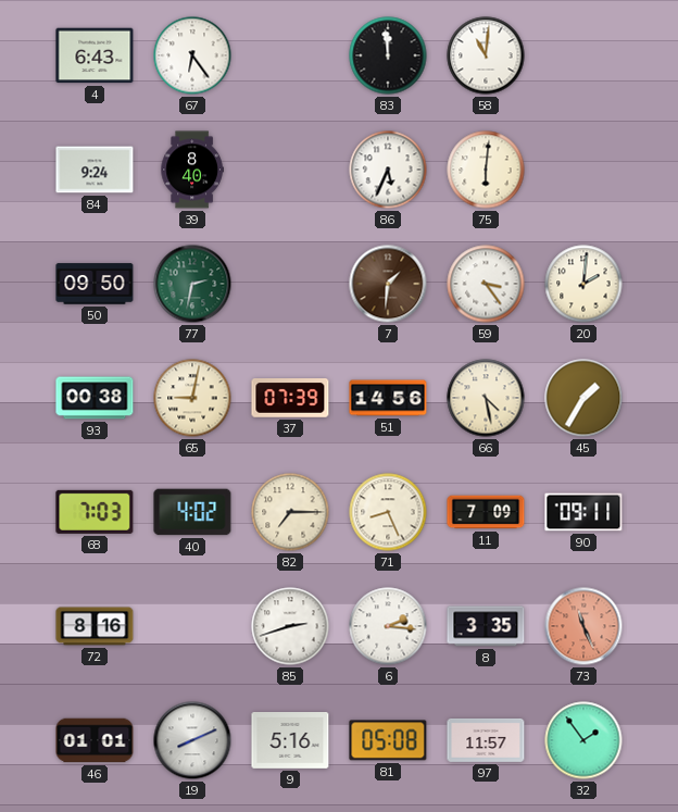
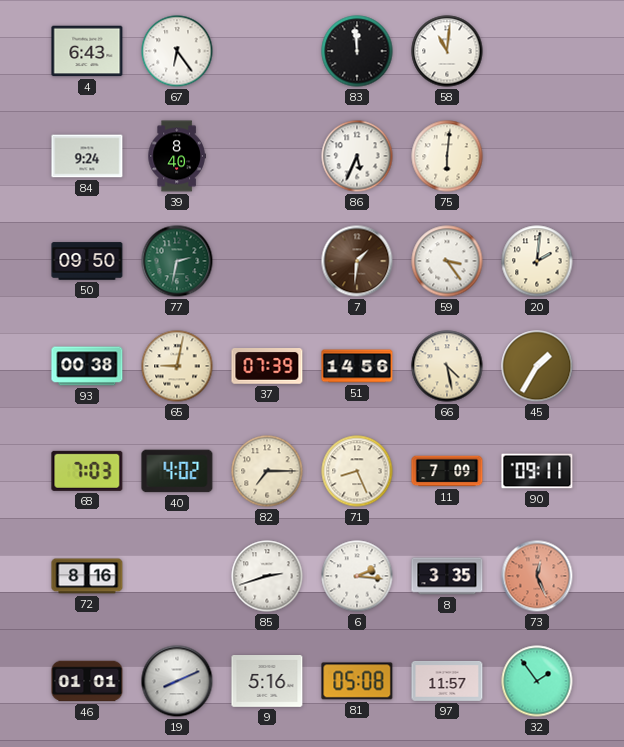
73: 11:26 -> 12:26 (537, 576)
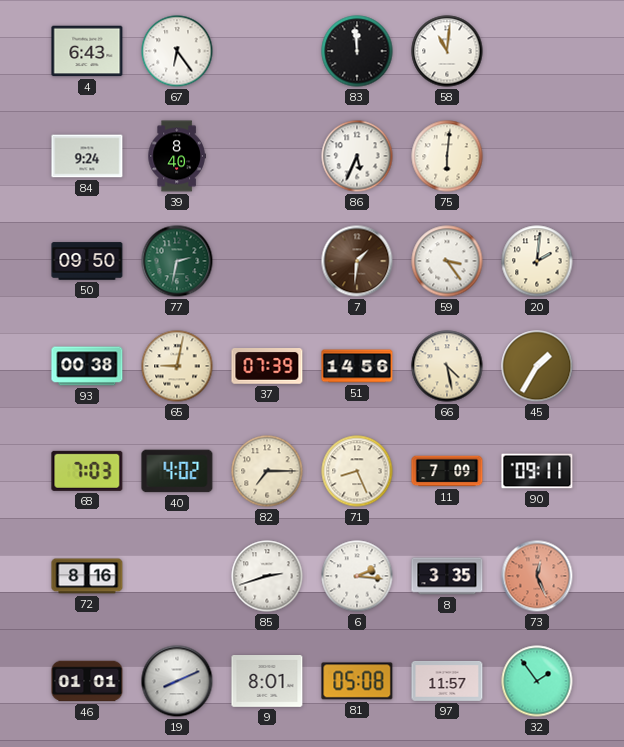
9: 5:16 -> 8:01 (267, 682)
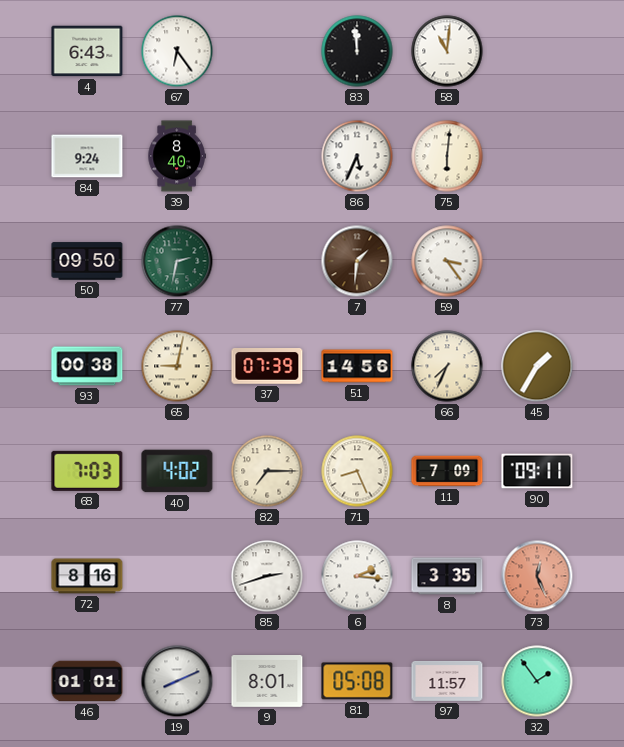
20: 2:01 -> none (537, 261)
66: 4:28 -> 7:34 (447, 366)
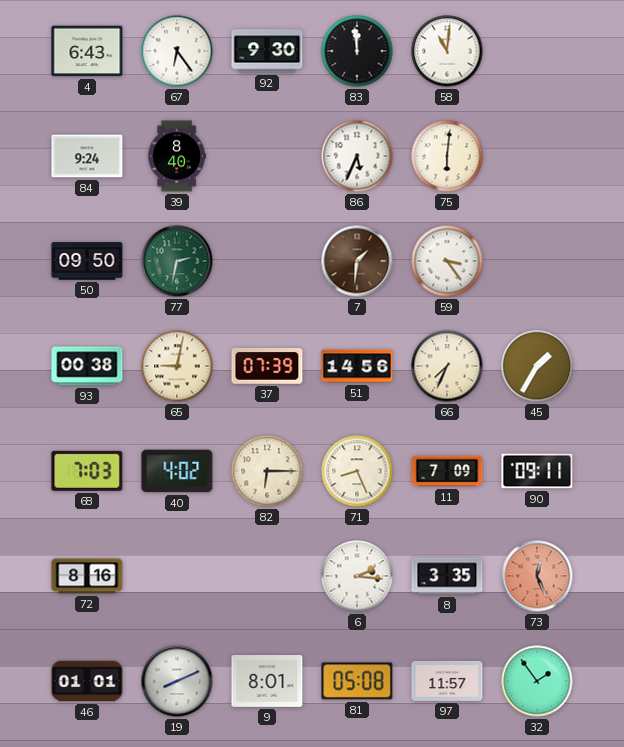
92: none -> 9:30 (267, 51)
82: 7:15 -> 6:15 (267, 471)
85: 2:42 -> none (267, 576)
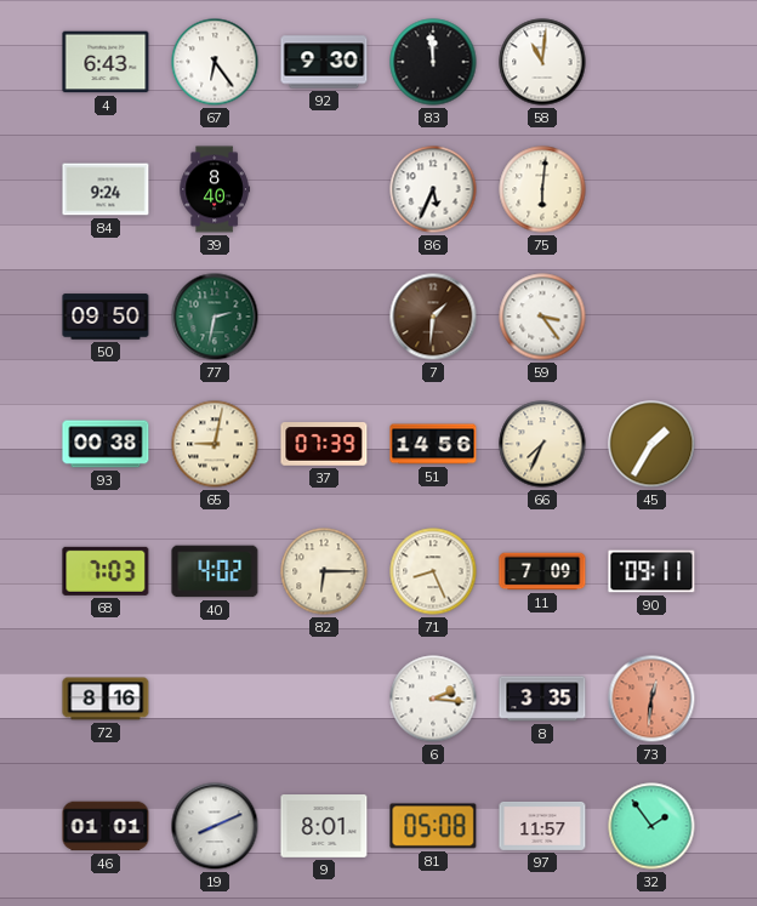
73: 12:26 -> 12:31 (651, 699)
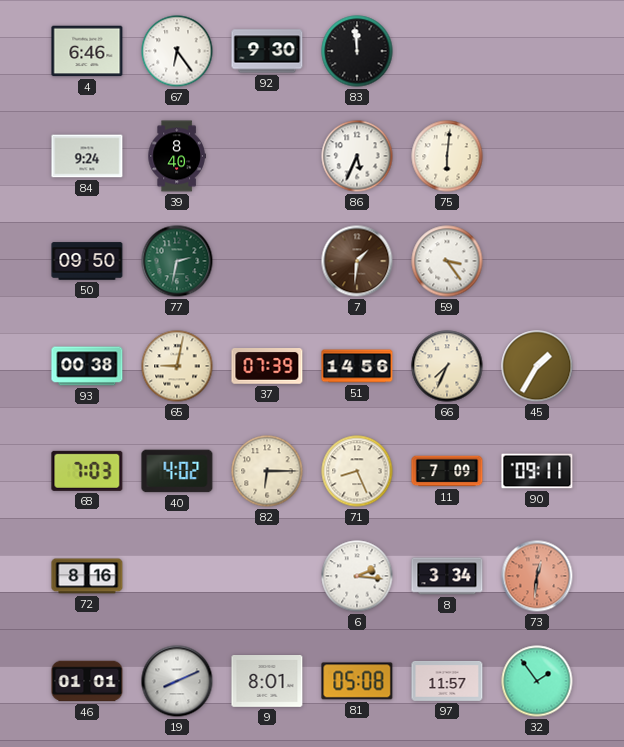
4: 6:43 -> 6:46 (87, 51)
58: 11:01 -> none (542, 62)
8: 3:35 -> 3:34 (447, 576)
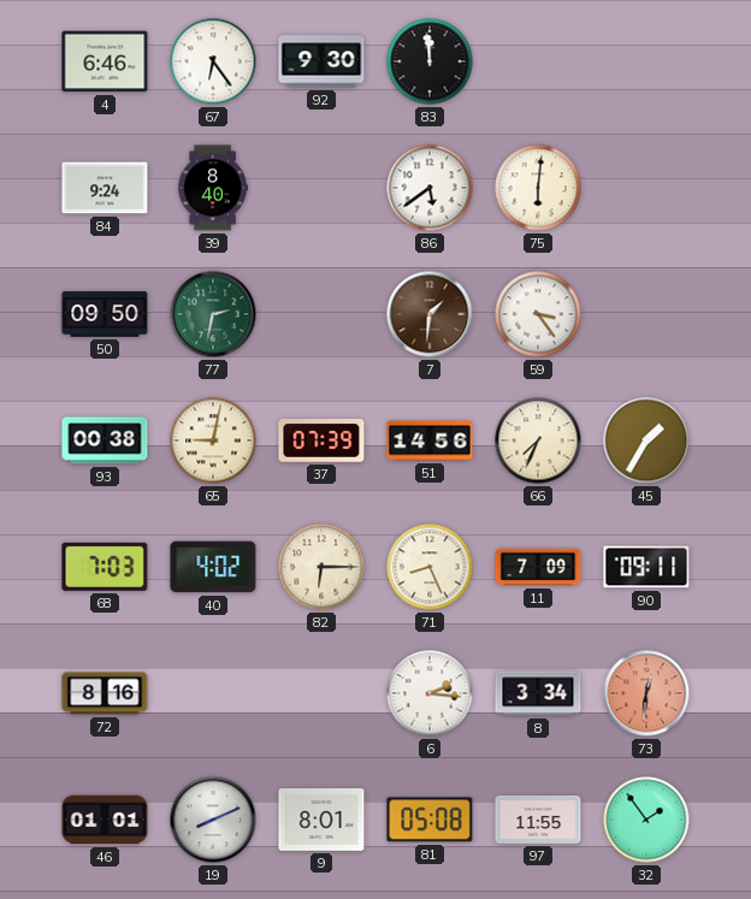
86: 5:34 -> 5:39 (430, 188)
97: 11:57 -> 11:55 (538, 820)
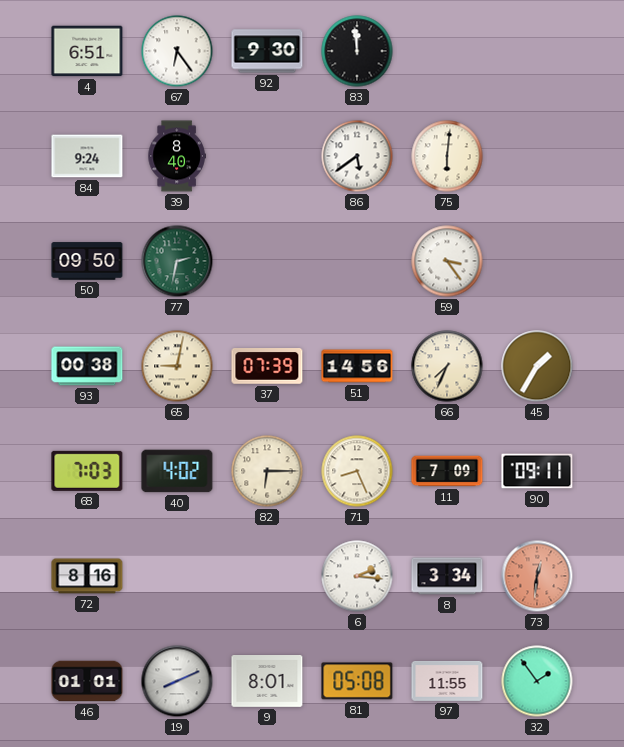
4: 6:46 -> 6:51 (87, 51)
7: 1:31 -> none (430, 314)
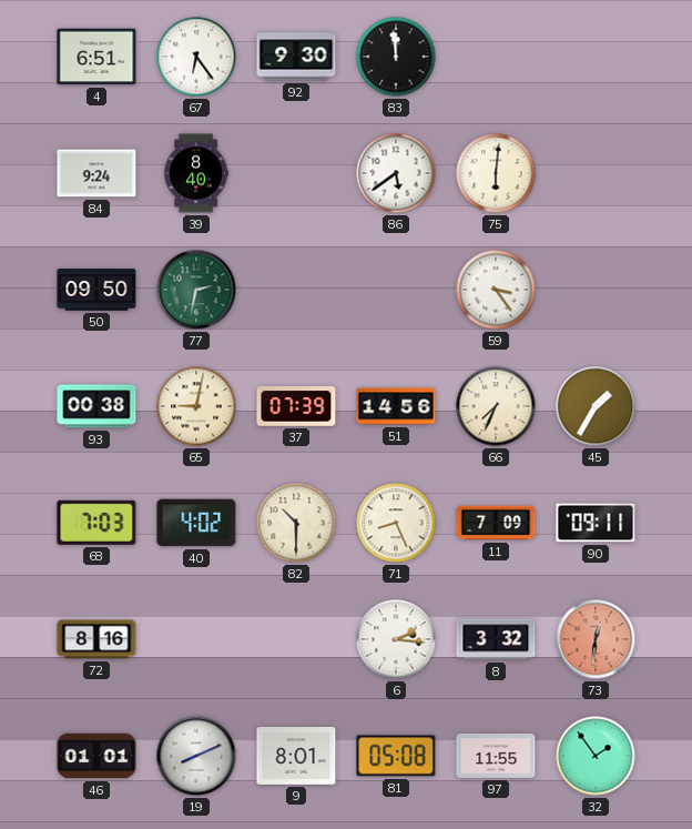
82: 6:15 -> 10:30 (296, 523)
8: 3:34 -> 3:32 (496, 639)
